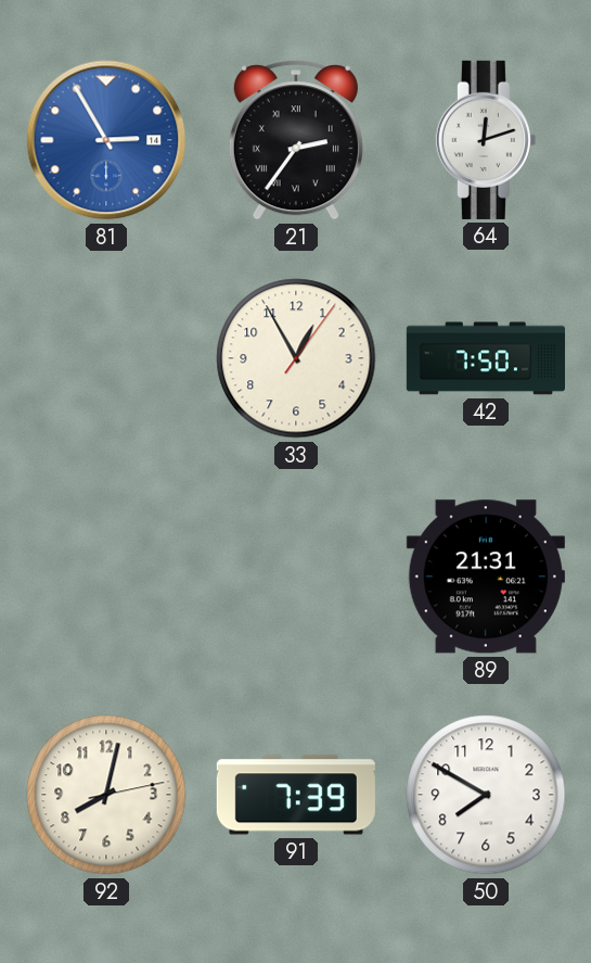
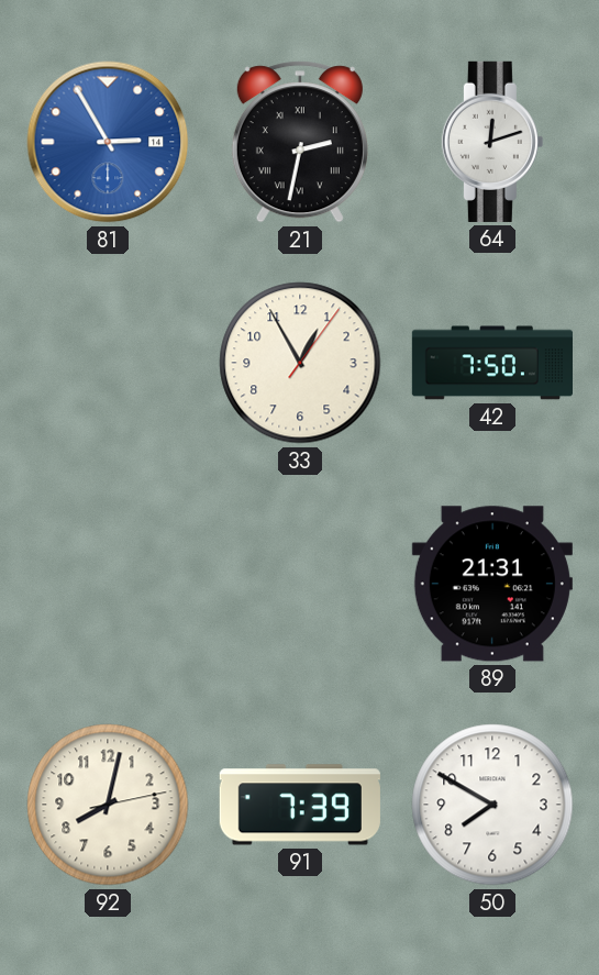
21: 2:36 -> 2:32 (300, 142)
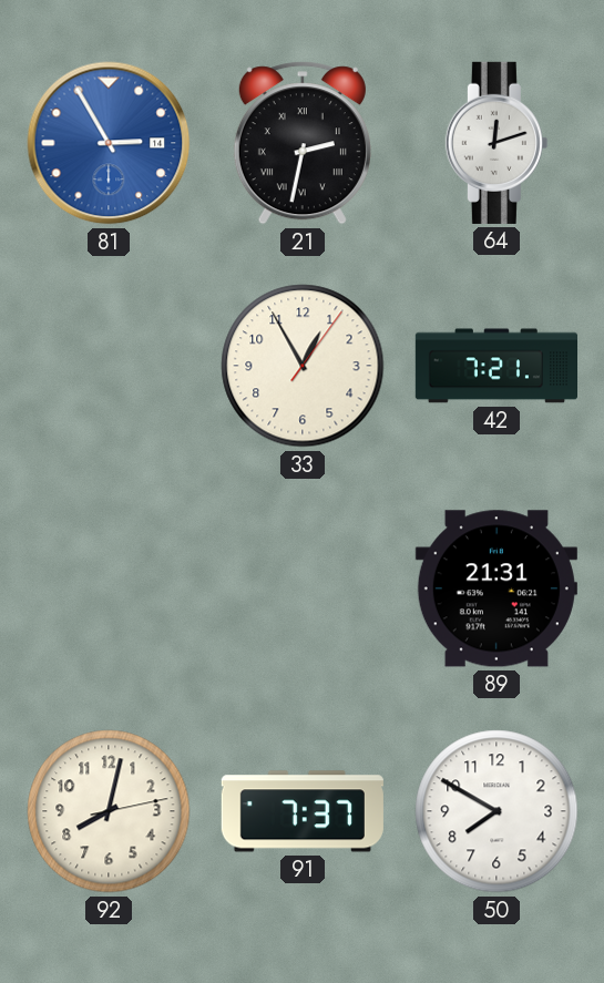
42: 7:50 -> 7:21 (495, 366)
91: 7:39 -> 7:37 (303, 811)
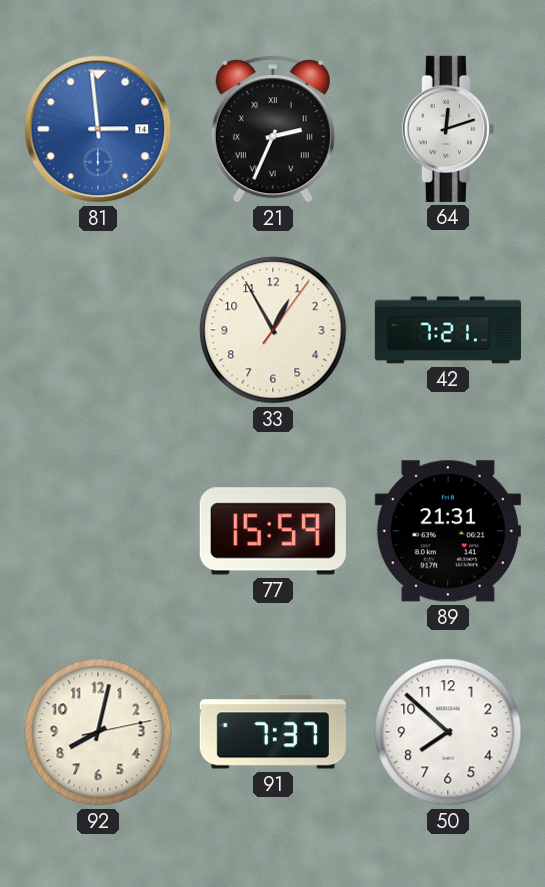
81: 2:55 -> 2:59 (98, 129)
21: 2:32 -> 2:34 (273, 129)
77: none -> 15:59 (273, 531)
50: 7:50 -> 7:52 (448, 732)
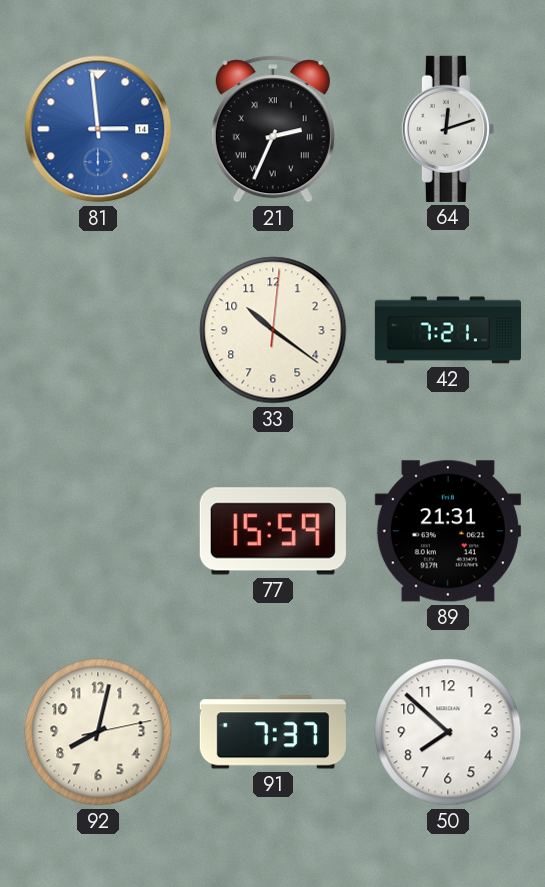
33: 12:55 -> 10:21 (273, 330)
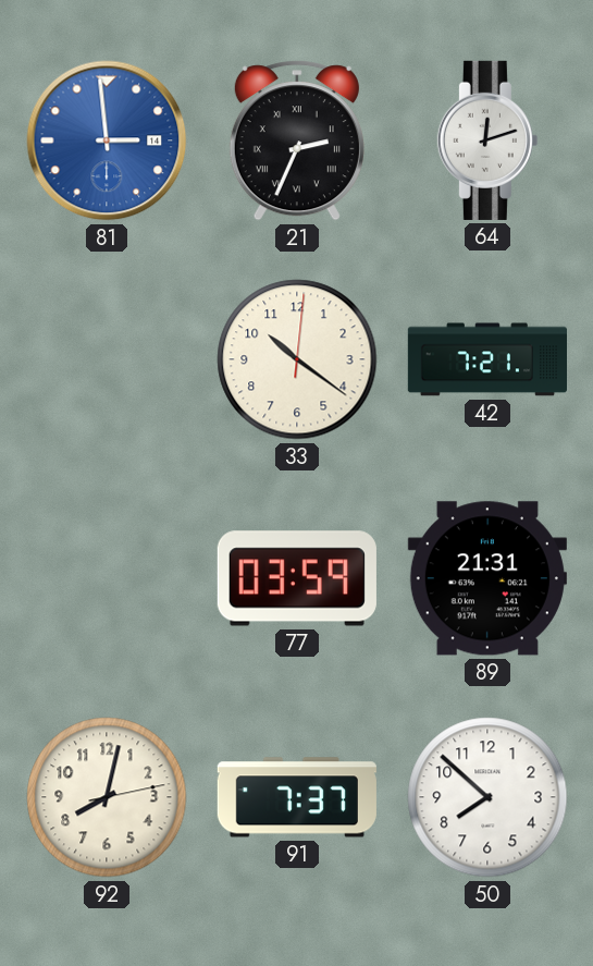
77: 15:59 -> 03:59 (297, 578)
